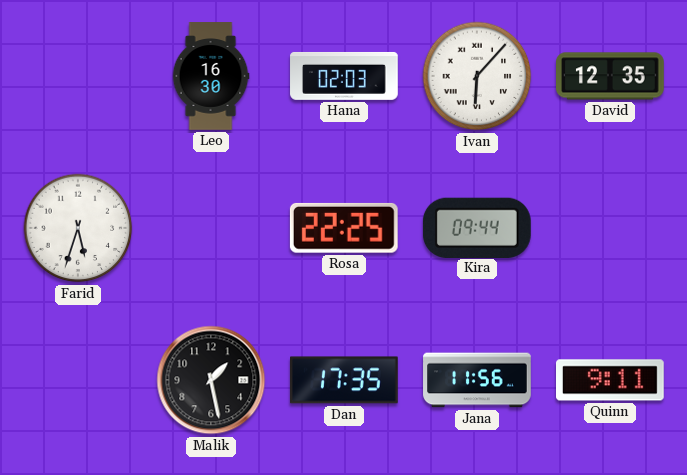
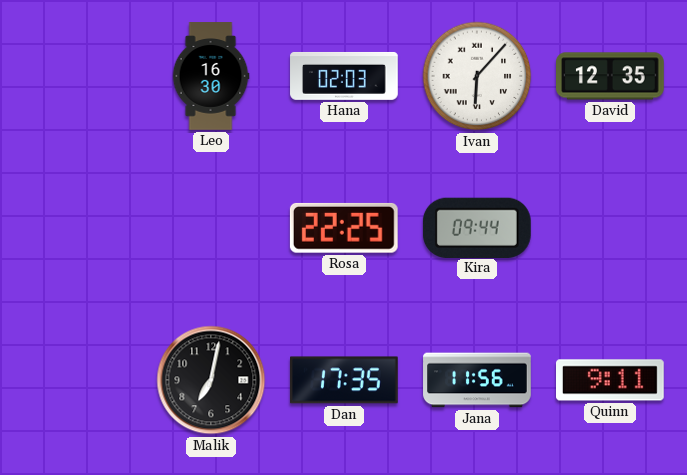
Farid: 5:33 -> none (78, 228)
Malik: 1:28 -> 7:02 (211, 380)
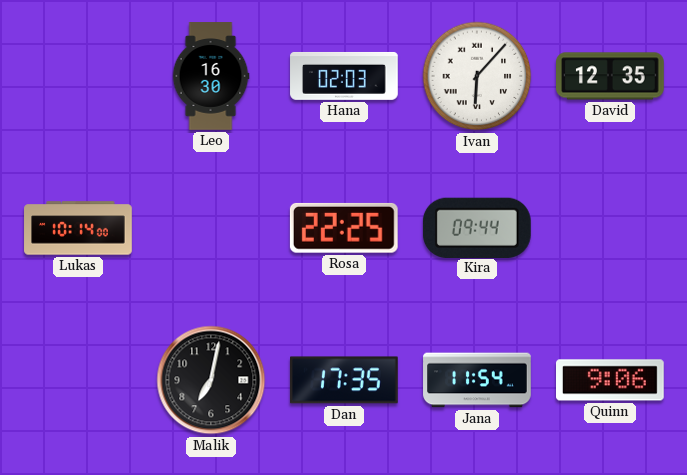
Lukas: none -> 10:14 (78, 228)
Jana: 11:56 -> 11:54 (477, 380)
Quinn: 9:11 -> 9:06 (611, 380)
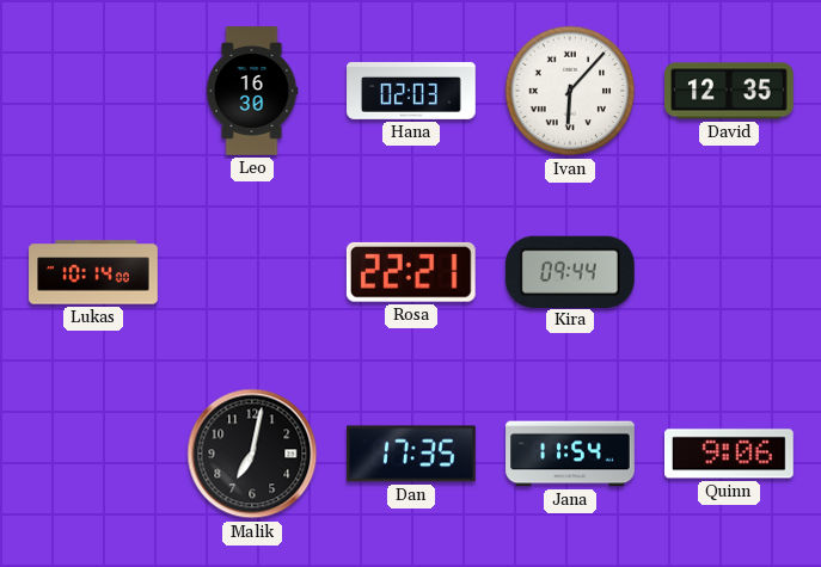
Rosa: 22:25 -> 22:21 (411, 272)
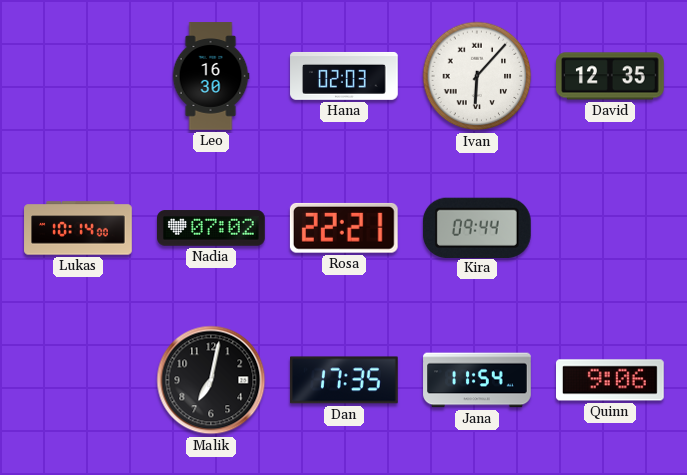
Nadia: none -> 07:02 (212, 228)
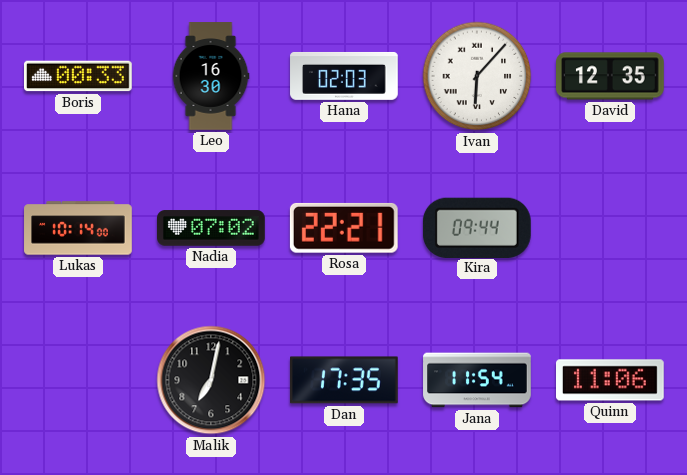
Boris: none -> 00:33 (79, 76)
Quinn: 9:06 -> 11:06 (611, 380)
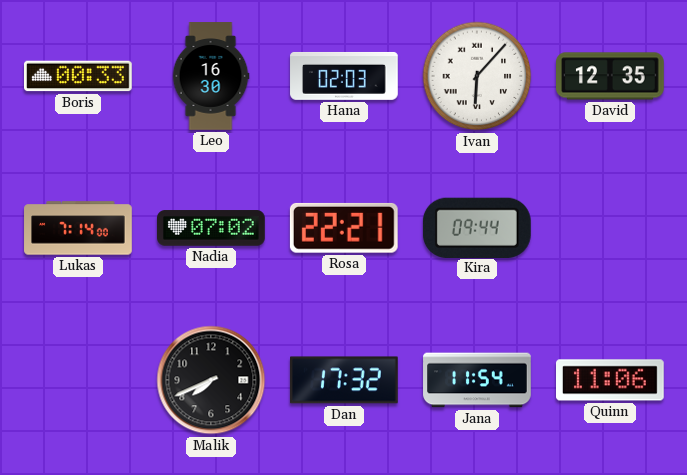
Lukas: 10:14 -> 7:14 (78, 228)
Malik: 7:02 -> 7:41 (211, 380)
Dan: 17:35 -> 17:32 (345, 380)
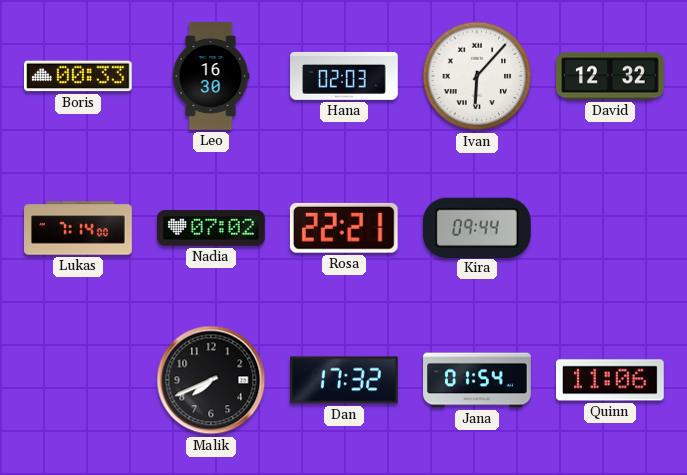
David: 12:35 -> 12:32 (610, 76)
Jana: 11:54 -> 01:54 (477, 380)
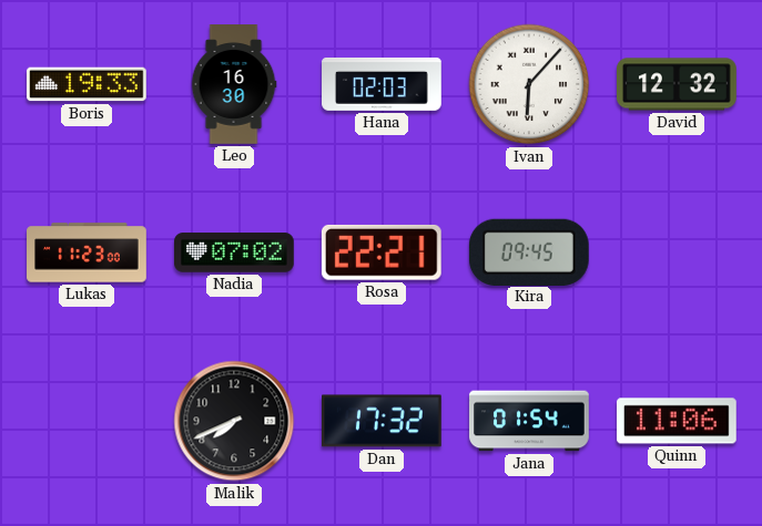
Boris: 00:33 -> 19:33 (88, 84)
Lukas: 7:14 -> 11:23 (87, 252)
Kira: 09:44 -> 09:45 (529, 251)
